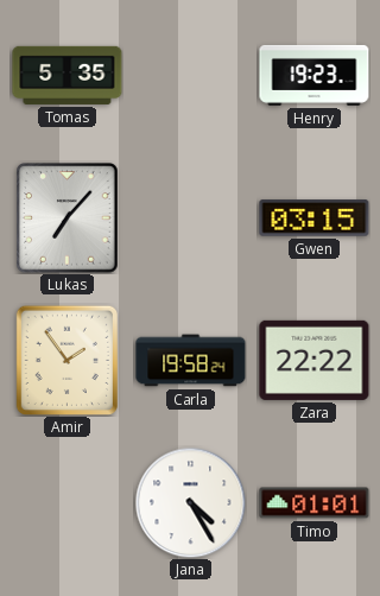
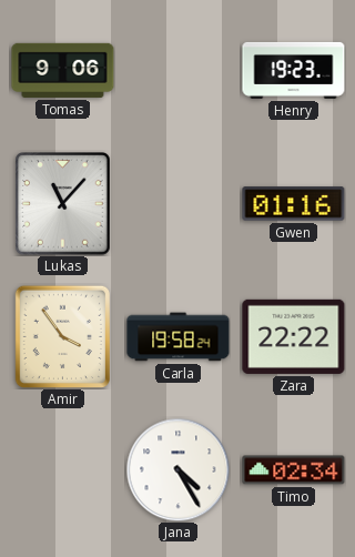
Tomas: 5:35 -> 9:06 (63, 70)
Lukas: 7:07 -> 11:07 (63, 204)
Gwen: 03:15 -> 01:16 (294, 204)
Amir: 1:54 -> 3:54 (62, 336)
Timo: 01:01 -> 02:34 (294, 470)
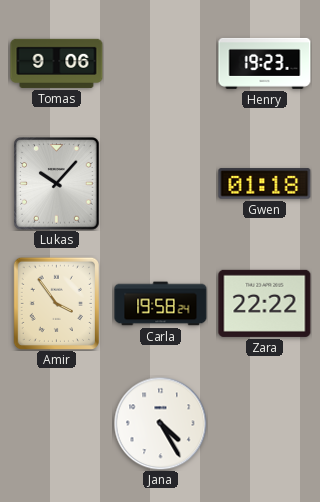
Lukas: 11:07 -> 10:07 (57, 184)
Gwen: 01:16 -> 01:18 (265, 184)
Timo: 02:34 -> none (294, 470)
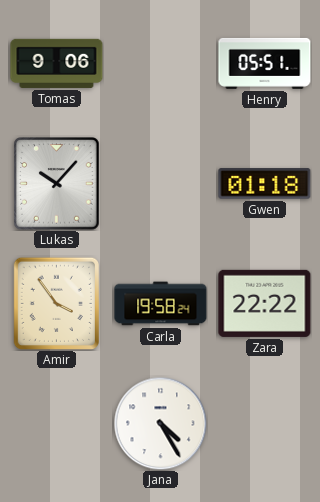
Henry: 19:23 -> 05:51 (265, 63)
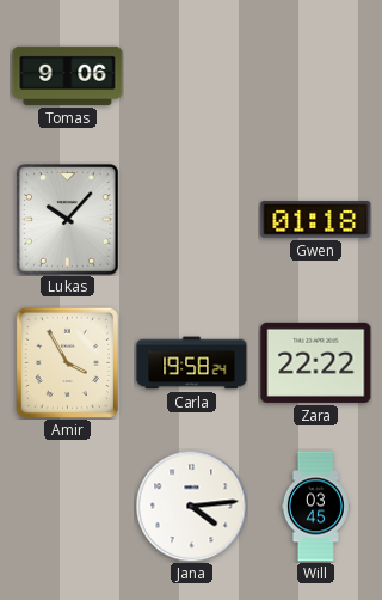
Henry: 05:51 -> none (265, 63)
Amir: 3:54 -> 3:55 (67, 362)
Jana: 4:25 -> 4:14 (191, 506)
Will: none -> 03:45 (315, 507)
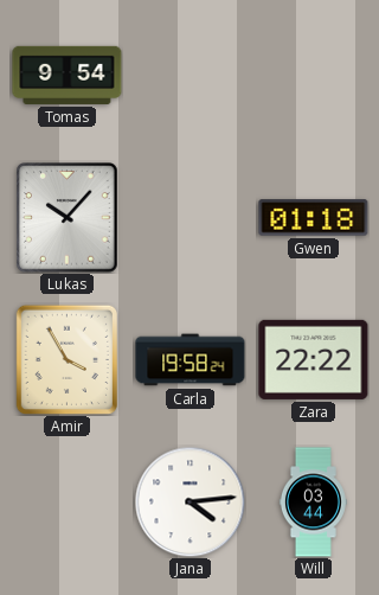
Tomas: 9:06 -> 9:54 (68, 75)
Will: 03:45 -> 03:44 (313, 503)
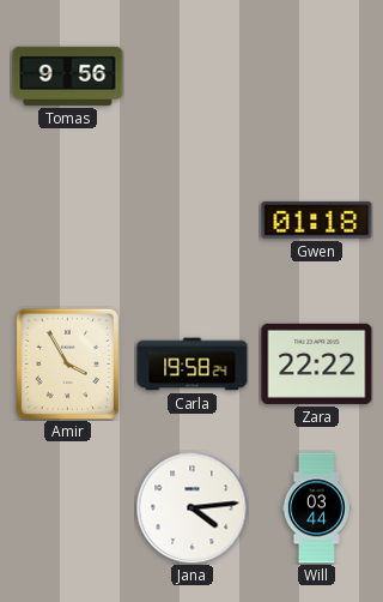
Tomas: 9:54 -> 9:56 (68, 76)
Lukas: 10:07 -> none (68, 218)
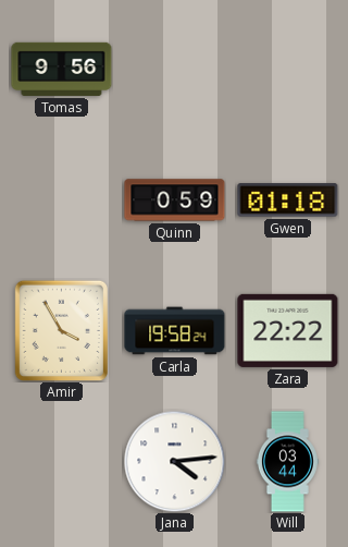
Quinn: none -> 0:59 (175, 200)
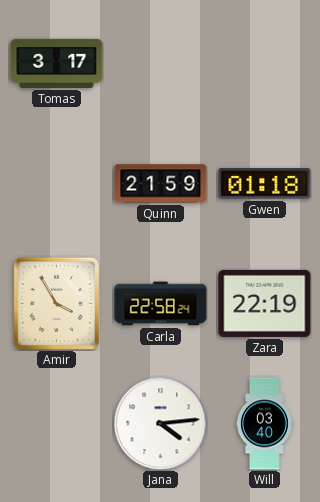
Tomas: 9:56 -> 3:17 (57, 63)
Quinn: 0:59 -> 21:59 (161, 184)
Carla: 19:58 -> 22:58 (161, 304)
Zara: 22:22 -> 22:19 (265, 303)
Will: 03:44 -> 03:40 (264, 424)
